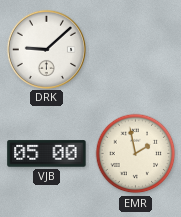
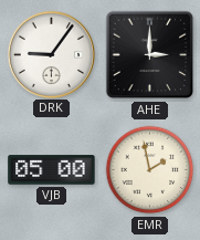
DRK: 9:08 -> 9:06 (51, 54)
AHE: none -> 3:00 (150, 55)
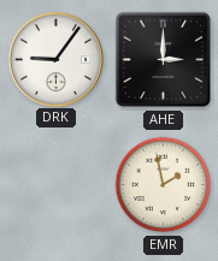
VJB: 05:00 -> none (52, 170)
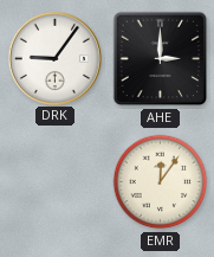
EMR: 1:58 -> 12:06 (161, 182)
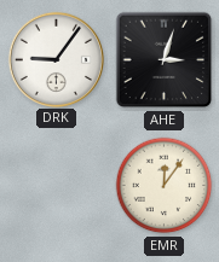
AHE: 3:00 -> 3:03 (165, 60)
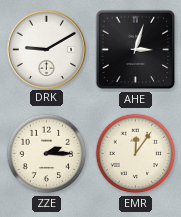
DRK: 9:06 -> 9:10 (46, 49)
ZZE: none -> 2:15 (47, 154)
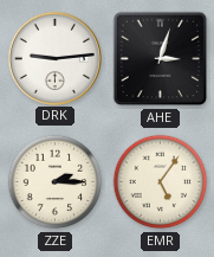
DRK: 9:10 -> 9:14 (54, 58)
EMR: 12:06 -> 5:06 (161, 182)
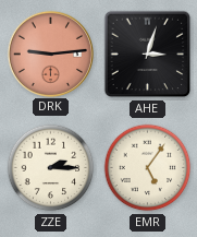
DRK dial: white -> salmon (50, 54)
